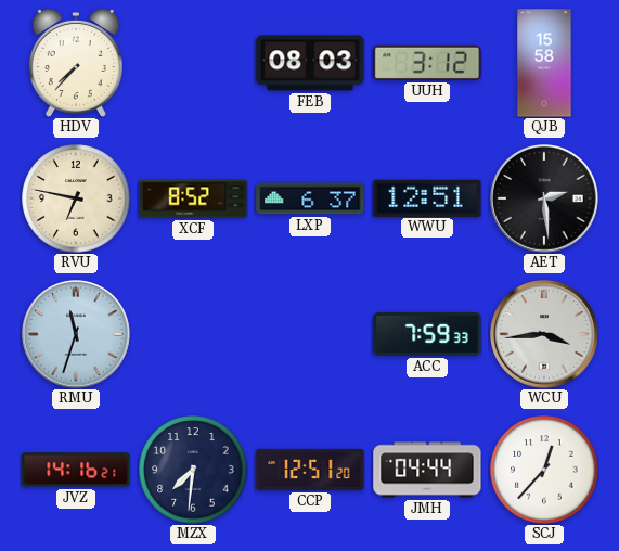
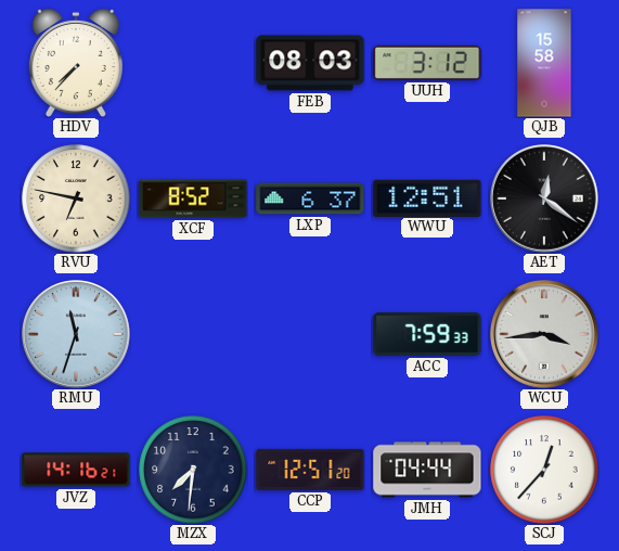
AET: 2:29 -> 12:21 (544, 198)
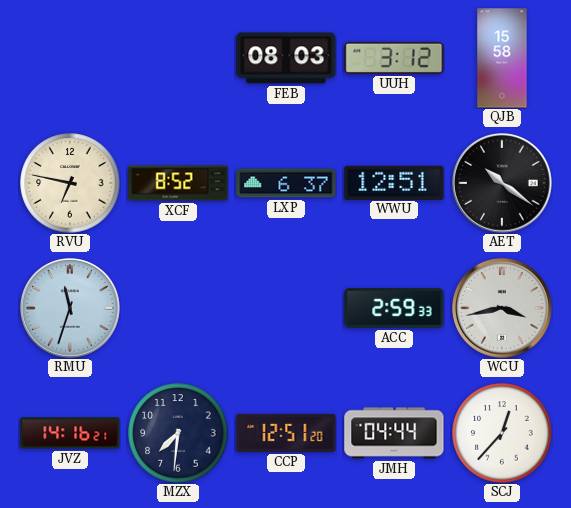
HDV: 7:37 -> none (76, 63)
AET: 12:21 -> 10:21 (502, 183)
ACC: 7:59 -> 2:59 (394, 308)
WCU: 3:44 -> 3:43 (502, 308)
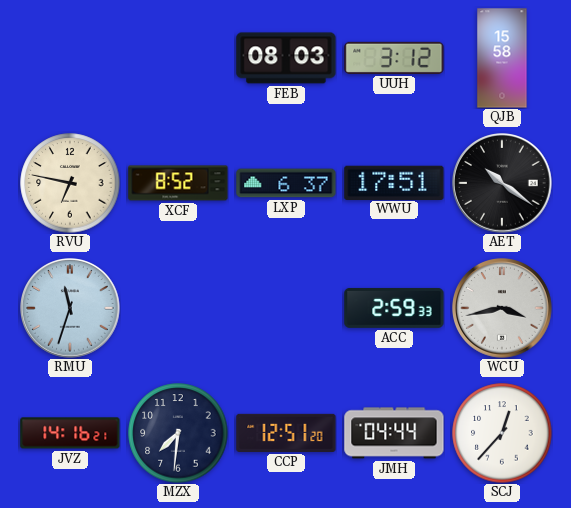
WWU: 12:51 -> 17:51 (394, 182)
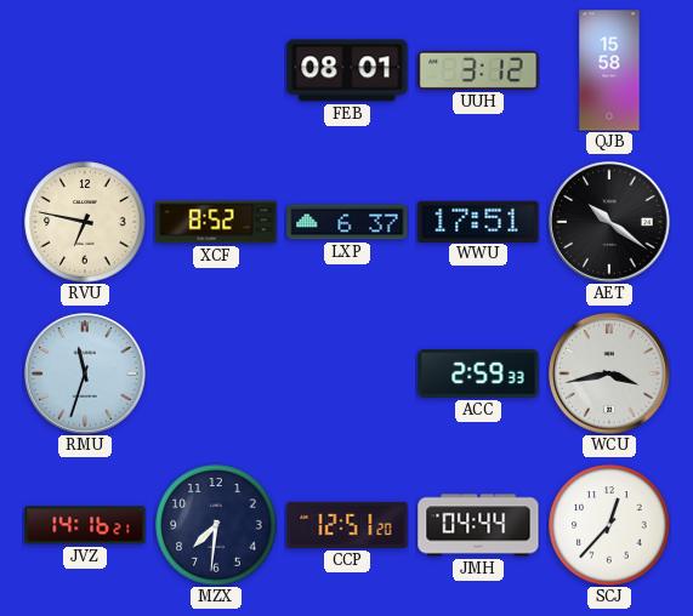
FEB: 08:03 -> 08:01 (347, 70)
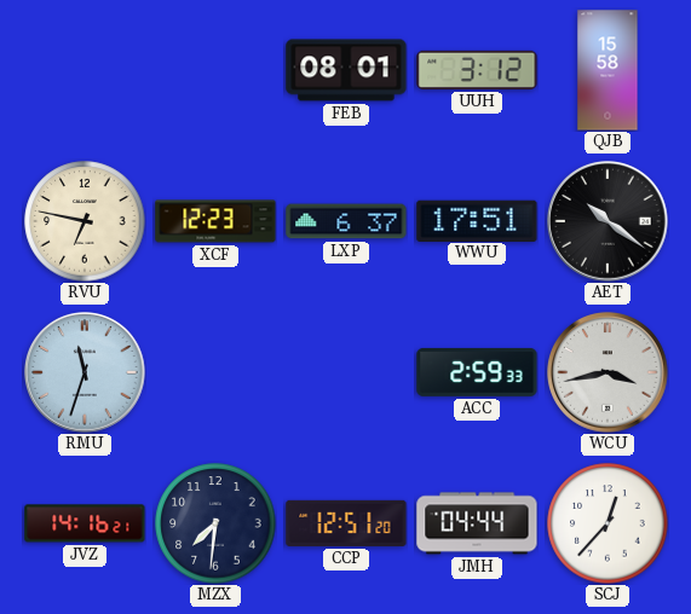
XCF: 8:52 -> 12:23 (215, 221)
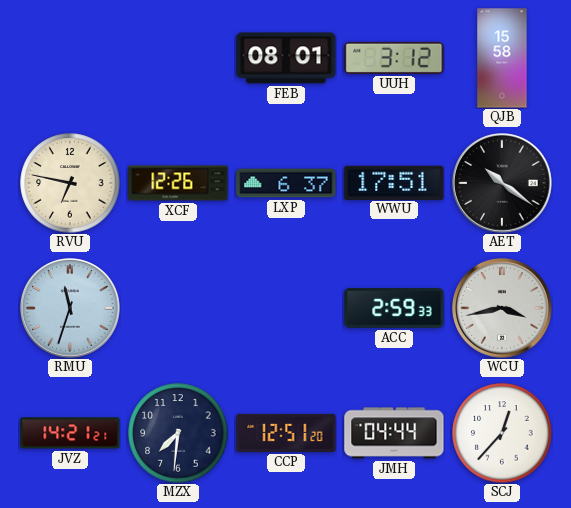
XCF: 12:23 -> 12:26 (178, 183)
JVZ: 14:16 -> 14:21 (70, 433)
